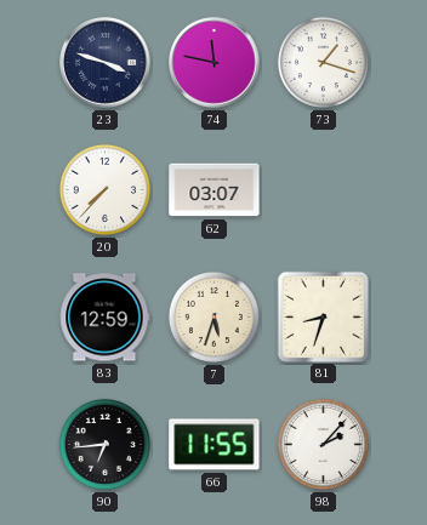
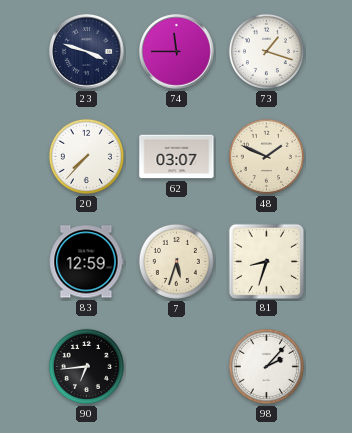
74: 11:47 -> 11:45 (177, 52)
48: none -> 1:49 (266, 156)
66: 11:55 -> none (215, 445)
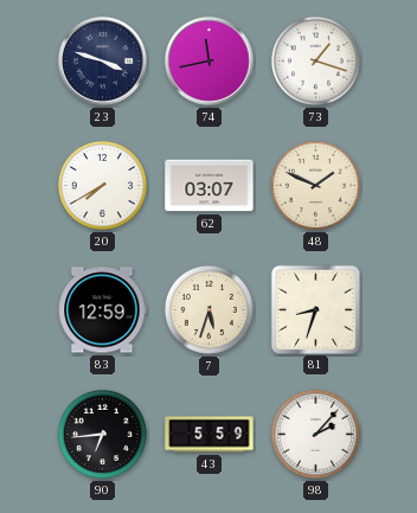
74: 11:45 -> 11:43 (210, 62)
20: 7:37 -> 7:40 (102, 185)
43: none -> 5:59 (210, 435)
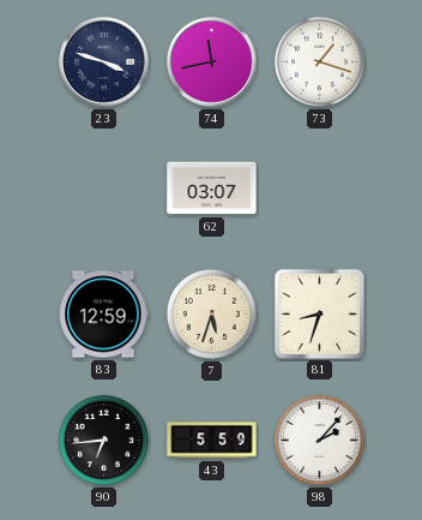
20: 7:40 -> none (102, 185)
48: 1:49 -> none (315, 185)
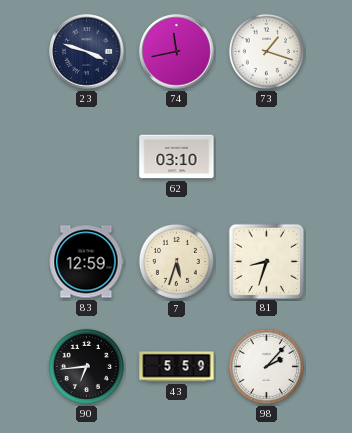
62: 03:07 -> 03:10 (177, 157)
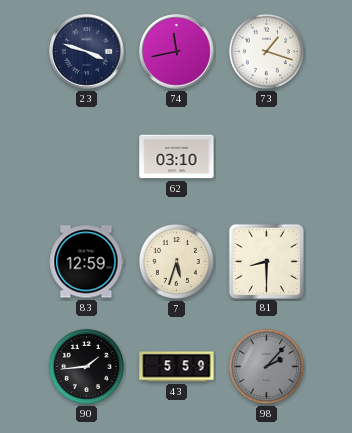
81: 8:33 -> 8:30 (266, 261)
90: 6:44 -> 1:44 (86, 366)
98 dial: white -> grey (266, 366)
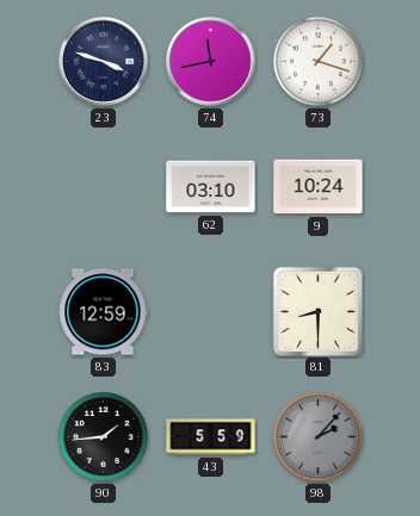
9: none -> 10:24 (319, 187)
7: 5:33 -> none (176, 261)
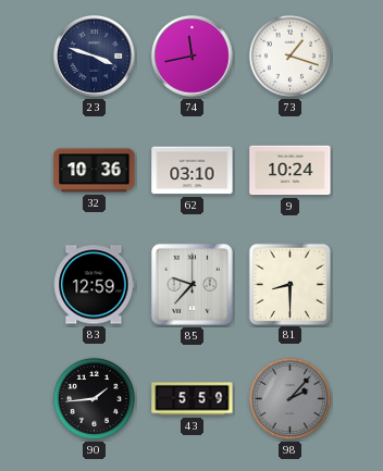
32: none -> 10:36 (95, 171)
85: none -> 9:37 (191, 284)
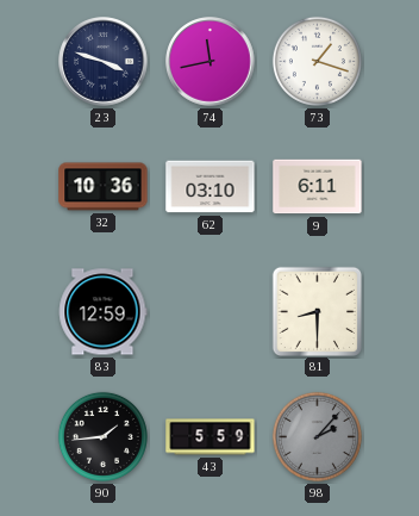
9: 10:24 -> 6:11 (318, 187)
85: 9:37 -> none (191, 284)
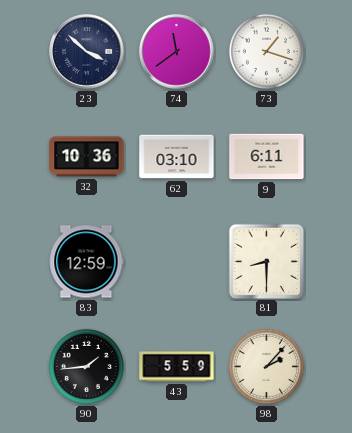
23: 3:48 -> 3:52 (87, 52)
74: 11:43 -> 11:39 (177, 52)
98 dial: grey -> cream (266, 366)
